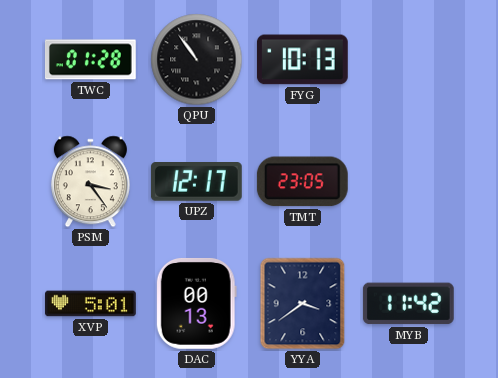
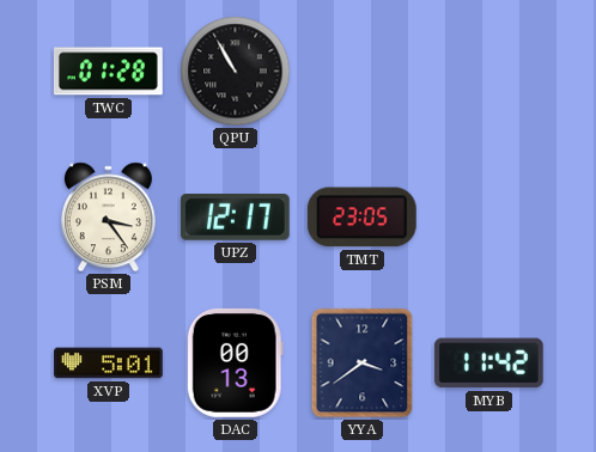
QPU: 10:54 -> 10:55 (236, 72)
FYG: 10:13 -> none (302, 60)
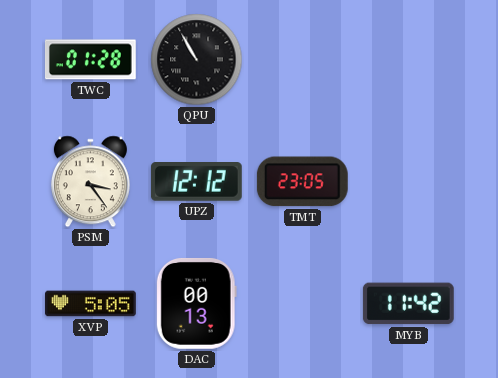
UPZ: 12:17 -> 12:12 (196, 182)
XVP: 5:01 -> 5:05 (91, 304)
YYA: 3:39 -> none (363, 364)
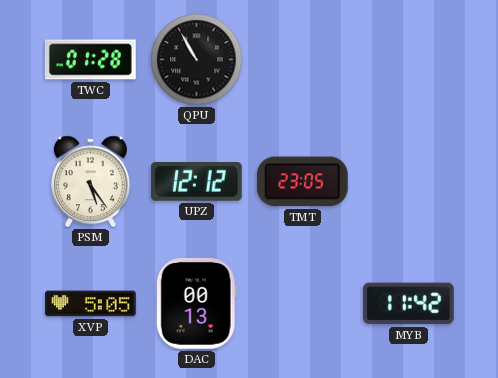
PSM: 3:24 -> 5:24 (90, 182)
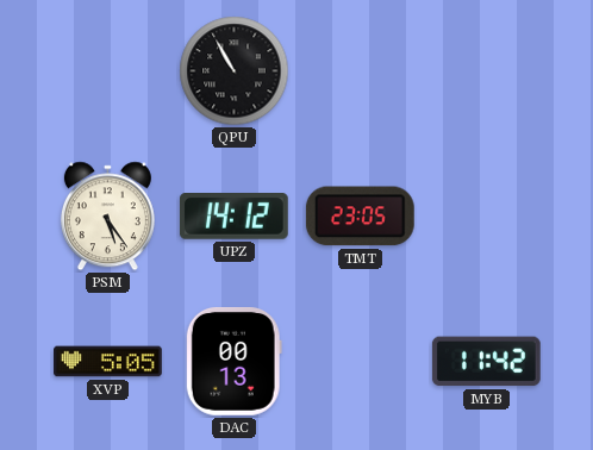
TWC: 01:28 -> none (91, 60)
UPZ: 12:12 -> 14:12 (233, 217)
